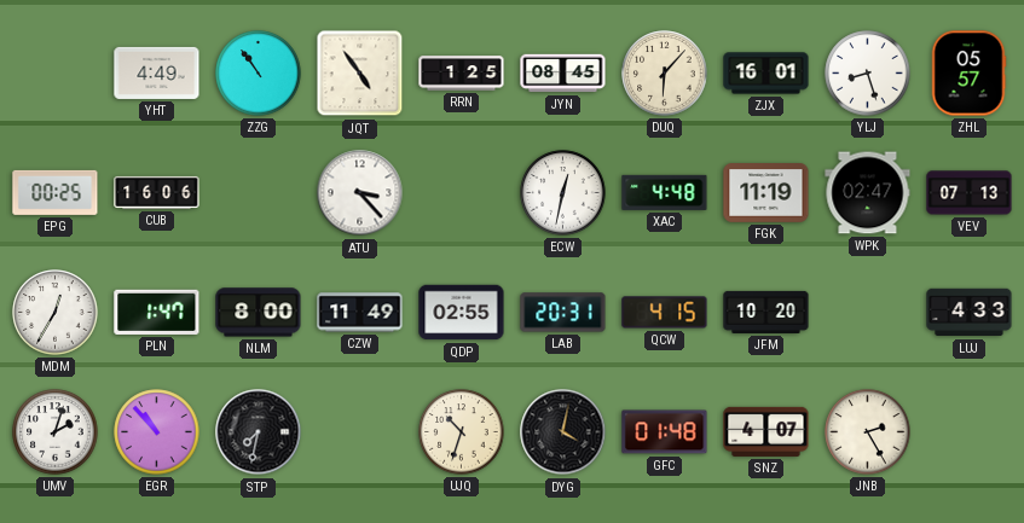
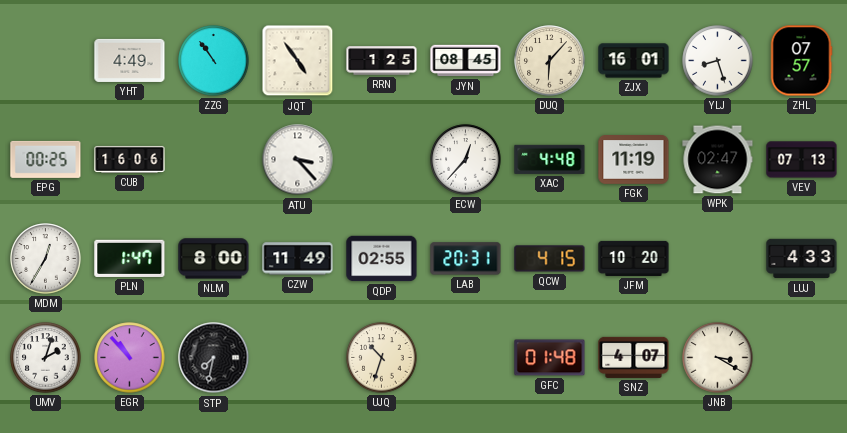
ZHL: 05:57 -> 07:57 (801, 61)
ECW: 12:32 -> 12:37 (466, 160)
DYG: 4:02 -> none (563, 432)
JNB: 2:25 -> 3:20 (718, 358)
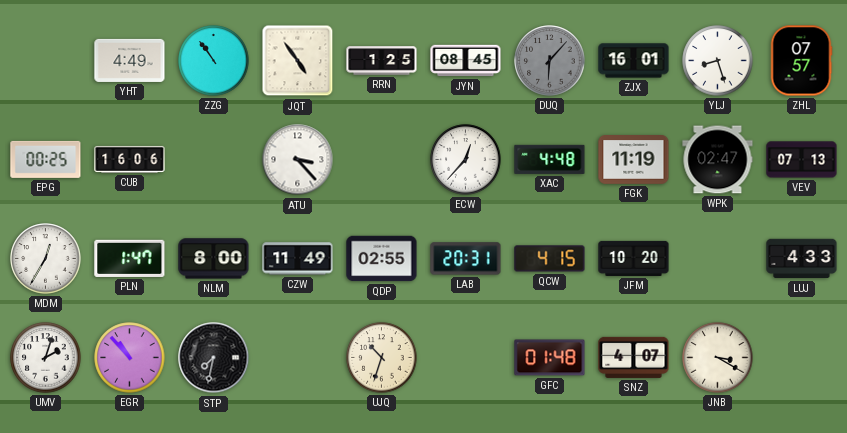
DUQ dial: cream -> grey (550, 61)
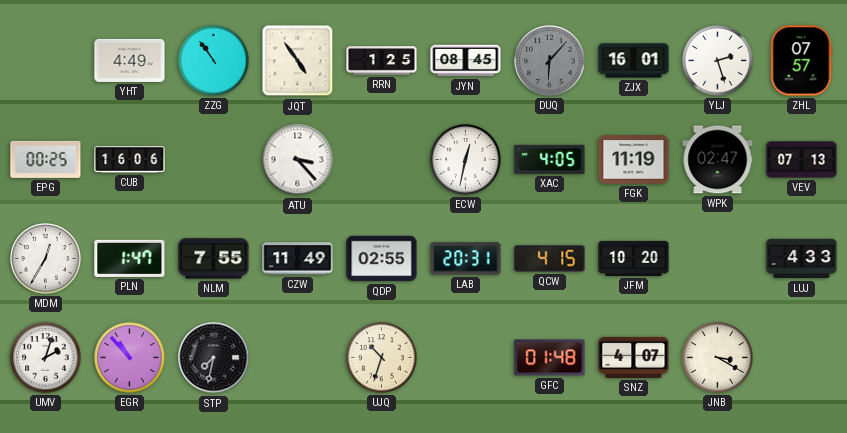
YLJ: 8:27 -> 2:27 (718, 61)
ECW: 12:37 -> 12:32 (466, 160)
XAC: 4:48 -> 4:05 (550, 159)
NLM: 8:00 -> 7:55 (214, 259)
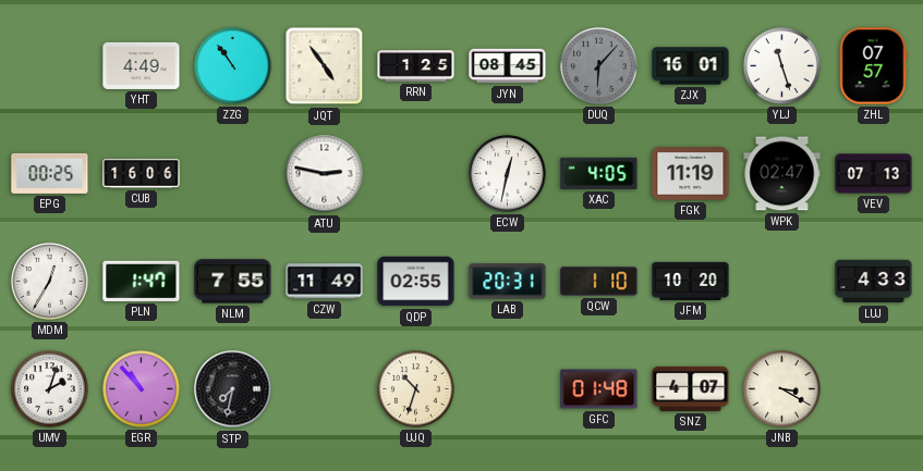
YLJ: 2:27 -> 11:27 (782, 66)
ATU: 3:23 -> 2:47 (325, 174)
QCW: 4:15 -> 1:10 (599, 282)
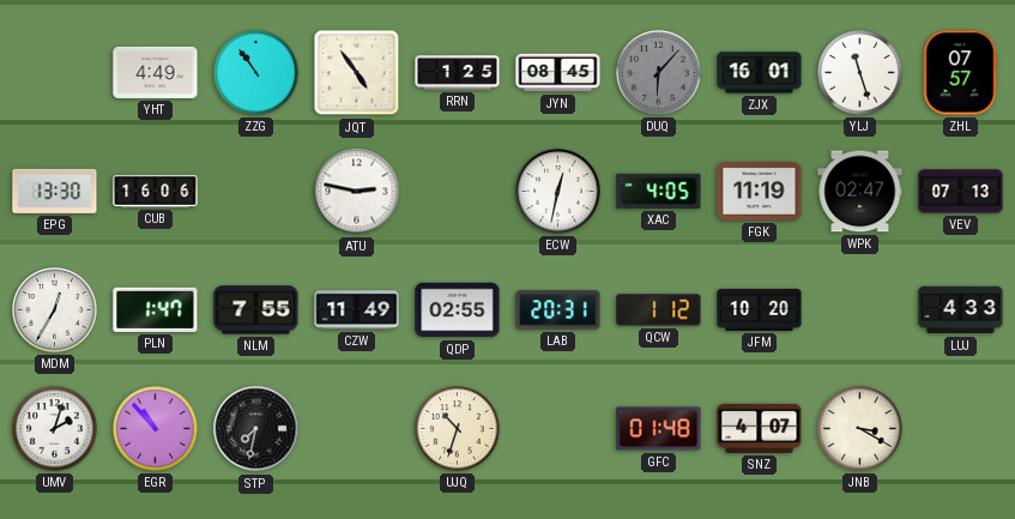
EPG: 00:25 -> 13:30 (55, 191)
QCW: 1:10 -> 1:12 (659, 310)
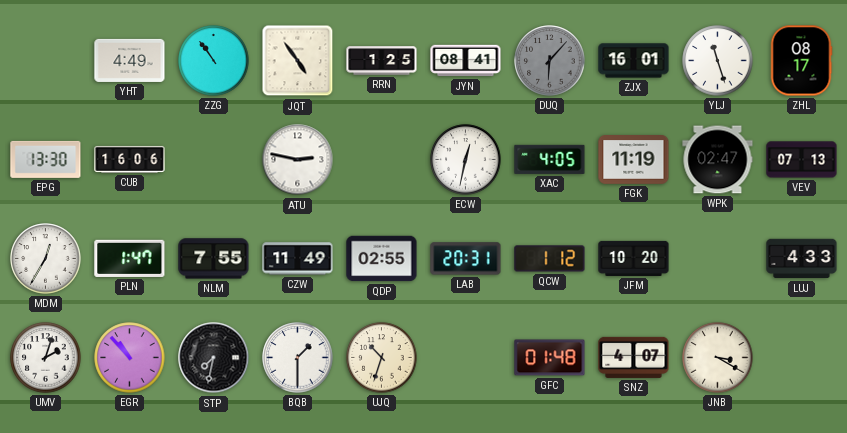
JYN: 08:45 -> 08:41 (466, 61)
ZHL: 07:57 -> 08:17 (801, 61)
BQB: none -> 1:30 (298, 358)
